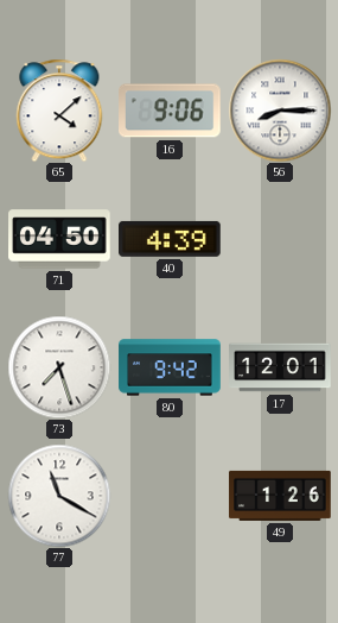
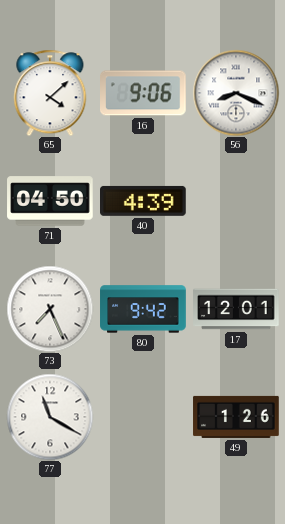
56: 8:15 -> 8:19 (236, 93)
73: 7:27 -> 7:26 (50, 309)
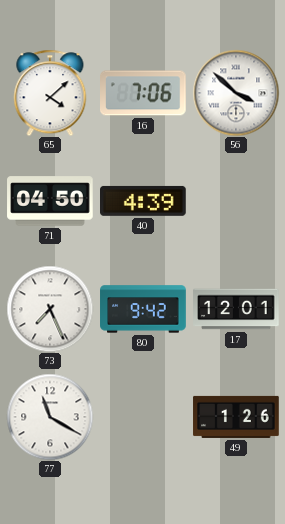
16: 9:06 -> 7:06 (144, 93)
56: 8:19 -> 3:52 (236, 93)
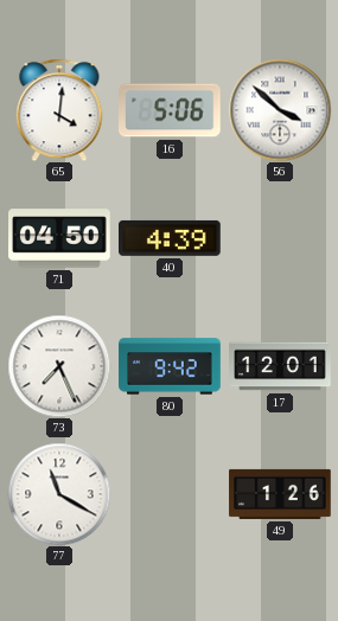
65: 4:08 -> 4:01 (59, 110)
16: 7:06 -> 5:06 (171, 110)
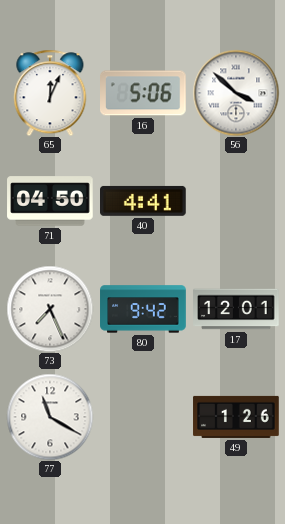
65: 4:01 -> 12:04 (50, 93)
40: 4:39 -> 4:41 (144, 201)
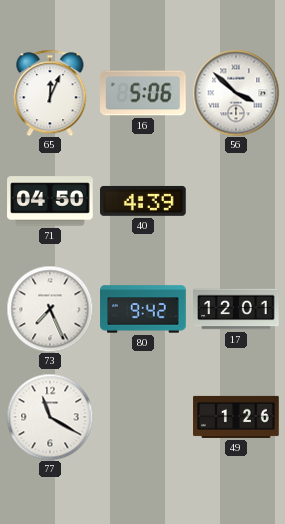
40: 4:41 -> 4:39 (144, 201)
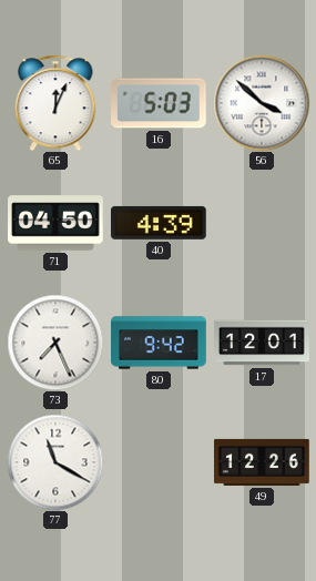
16: 5:06 -> 5:03 (160, 103)
49: 1:26 -> 12:26 (262, 462)
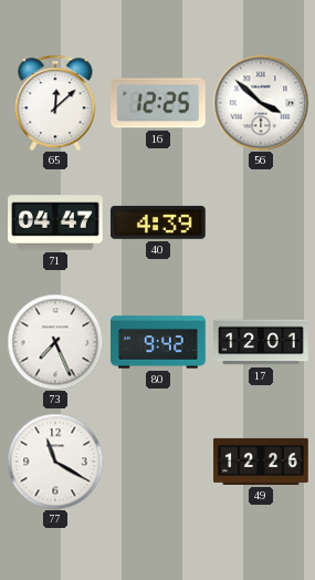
65: 12:04 -> 12:08 (55, 103)
16: 5:03 -> 12:25 (159, 103)
71: 04:50 -> 04:47 (55, 222)
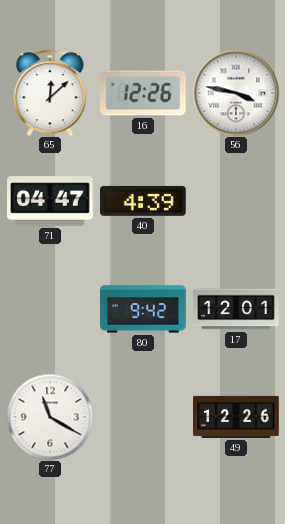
16: 12:25 -> 12:26 (144, 93)
56: 3:52 -> 3:47 (236, 93)
73: 7:26 -> none (55, 342)
